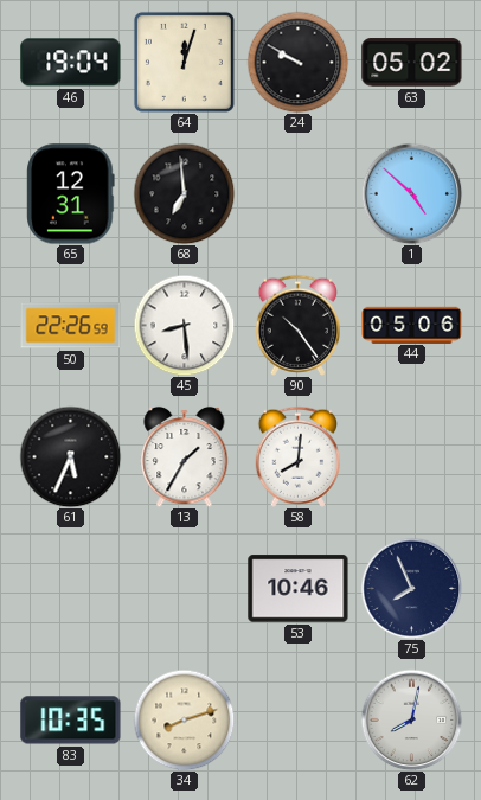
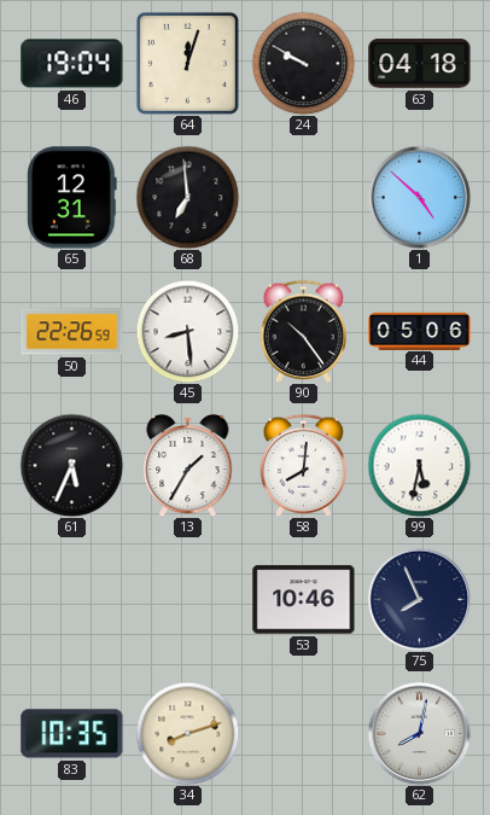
63: 05:02 -> 04:18 (420, 64)
99: none -> 5:32 (419, 465)
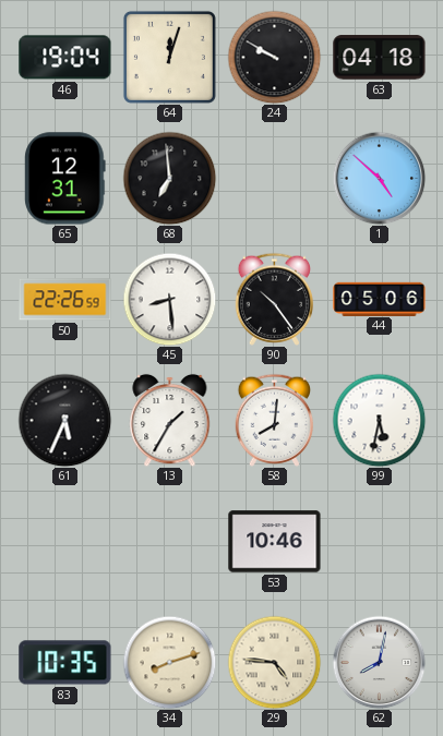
75: 7:56 -> none (419, 599)
29: none -> 4:46 (274, 662)
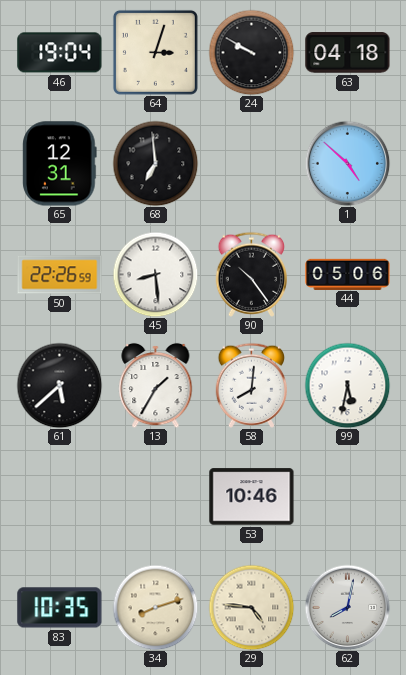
64: 12:03 -> 3:03 (155, 52)
61: 5:34 -> 5:38 (59, 385)
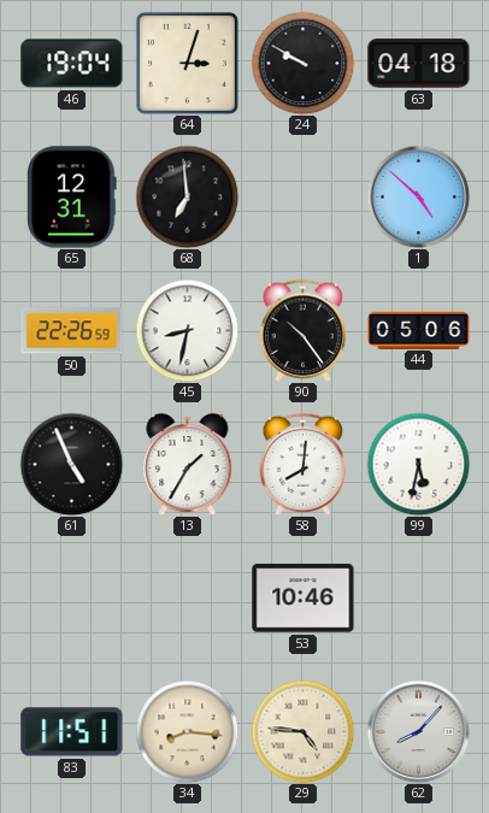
45: 8:29 -> 8:32 (187, 330)
61: 5:38 -> 4:56 (71, 464)
83: 10:35 -> 11:51 (72, 732)
34: 8:12 -> 8:16 (187, 731)
62: 8:02 -> 8:07 (418, 731)
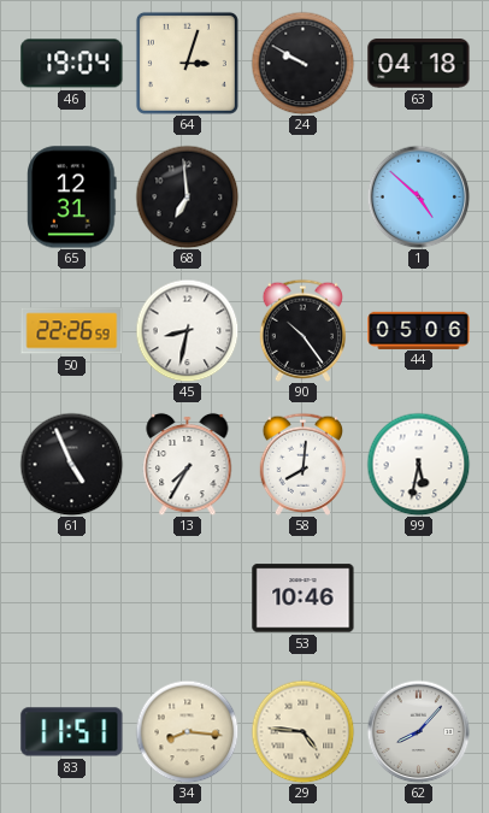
13: 1:35 -> 7:35 (188, 464)
